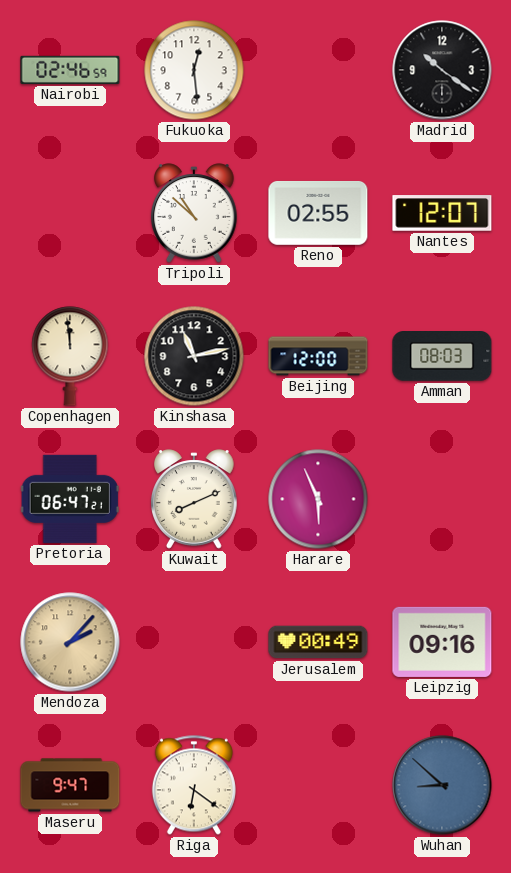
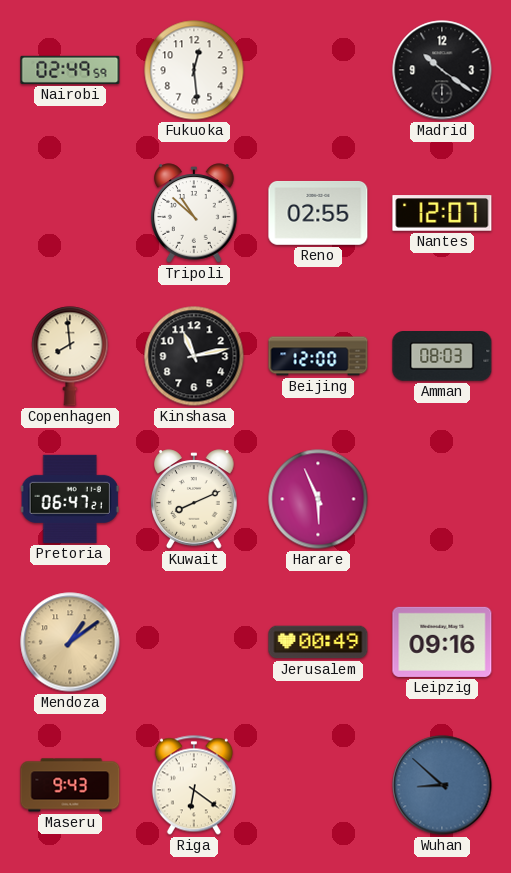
Nairobi: 02:46 -> 02:49 (70, 70)
Copenhagen: 11:59 -> 7:59 (70, 356)
Mendoza: 2:07 -> 1:09 (70, 642)
Maseru: 9:47 -> 9:43 (70, 785)
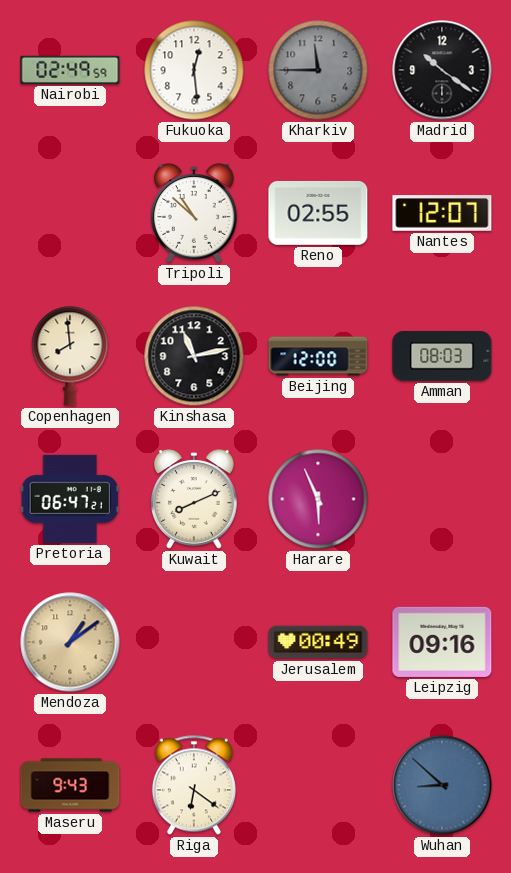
Kharkiv: none -> 11:45 (318, 70)
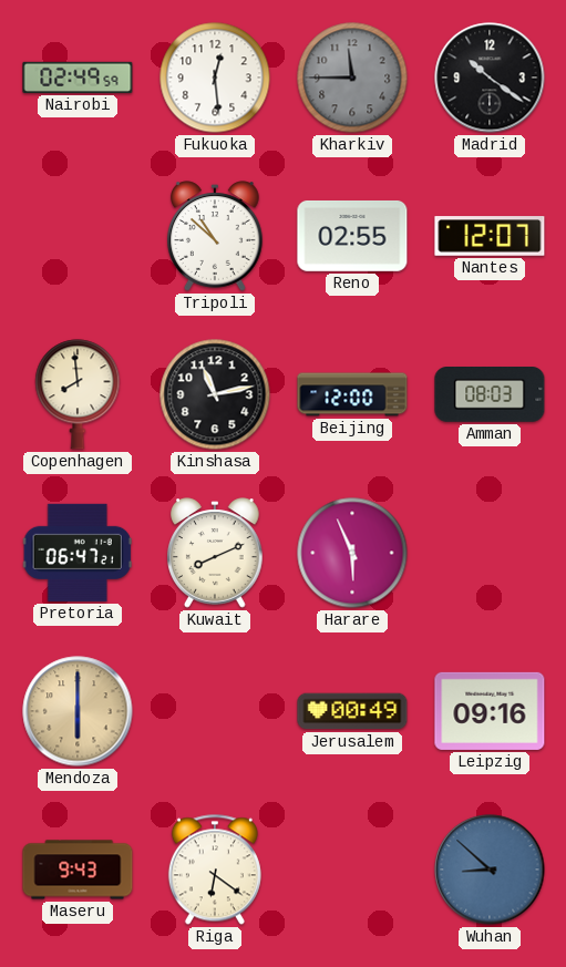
Mendoza: 1:09 -> 6:00 (78, 711)
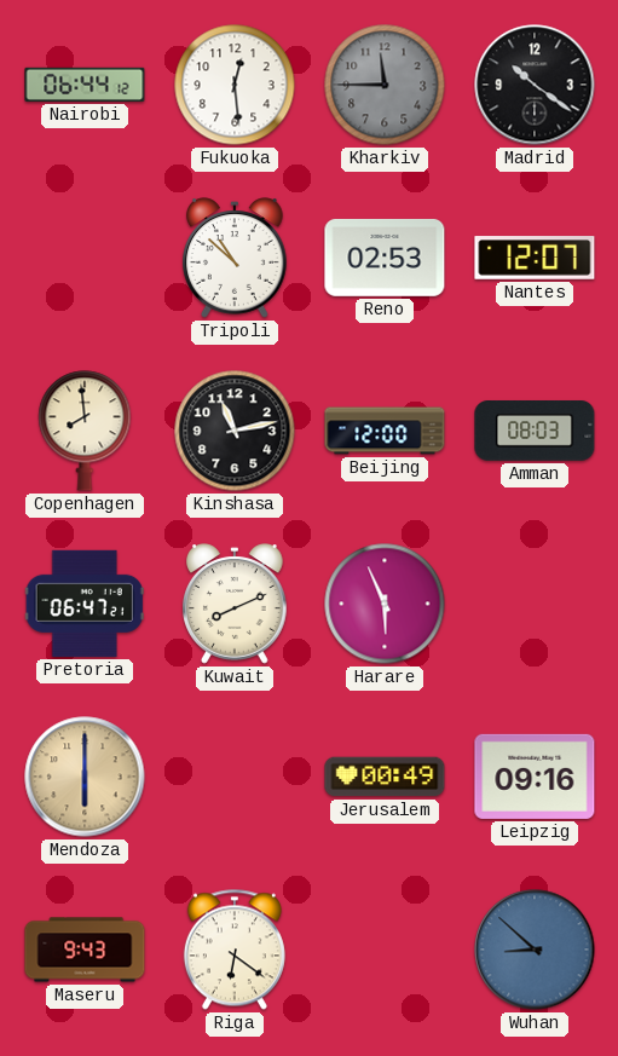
Nairobi: 02:49 -> 06:44 (85, 85)
Reno: 02:55 -> 02:53 (385, 258)
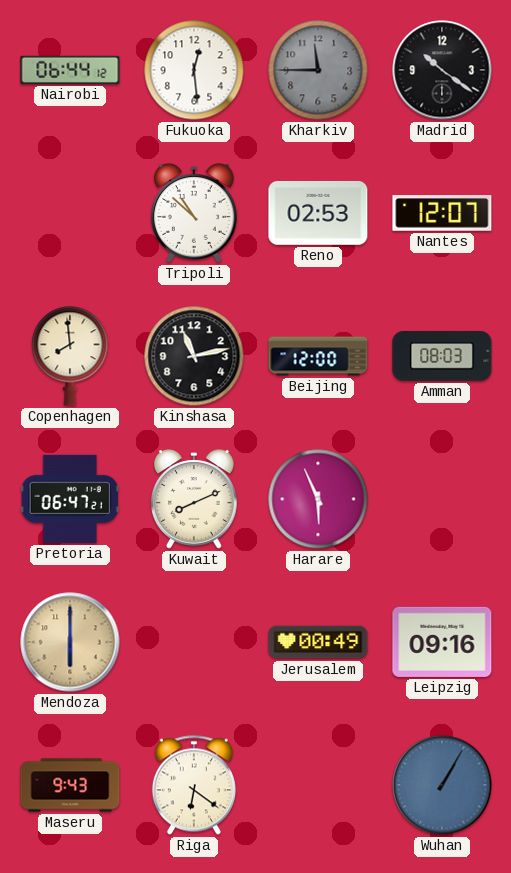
Wuhan: 8:52 -> 1:05 (442, 785)
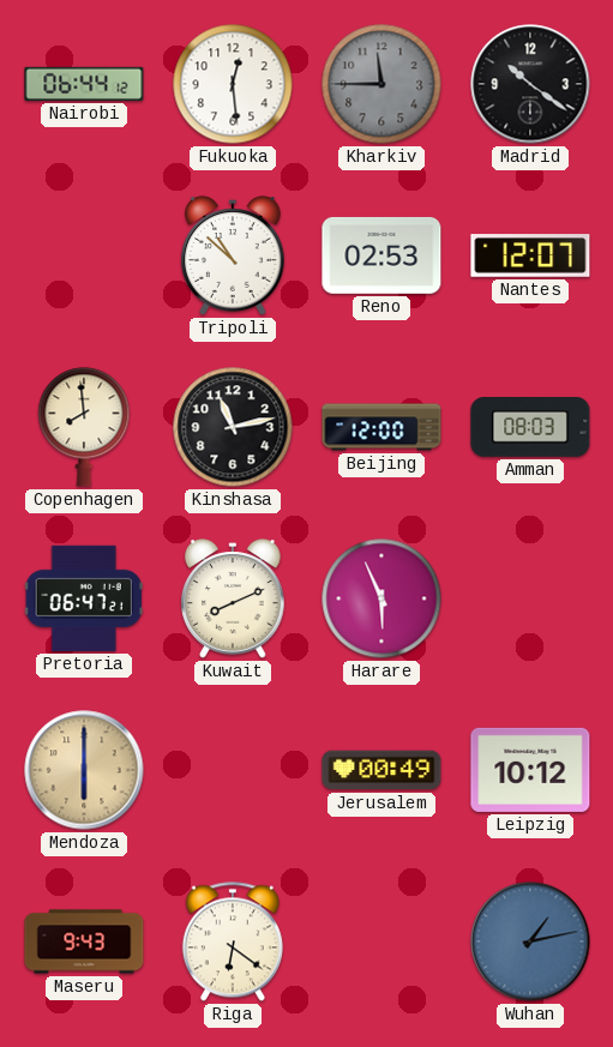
Leipzig: 09:16 -> 10:12 (530, 770)
Wuhan: 1:05 -> 1:13 (530, 941)
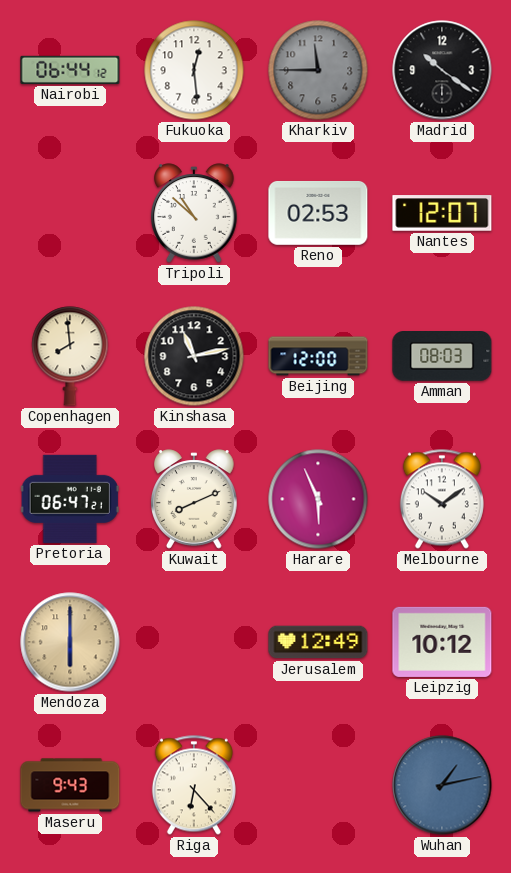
Melbourne: none -> 10:09 (442, 499)
Jerusalem: 00:49 -> 12:49 (318, 642)
Riga: 6:21 -> 6:23 (194, 785)
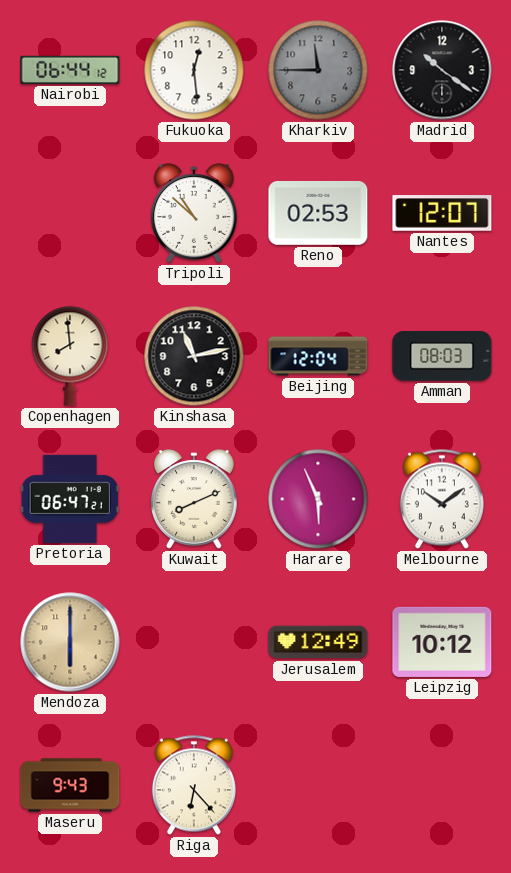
Beijing: 12:00 -> 12:04 (318, 356)
Wuhan: 1:13 -> none (442, 785)
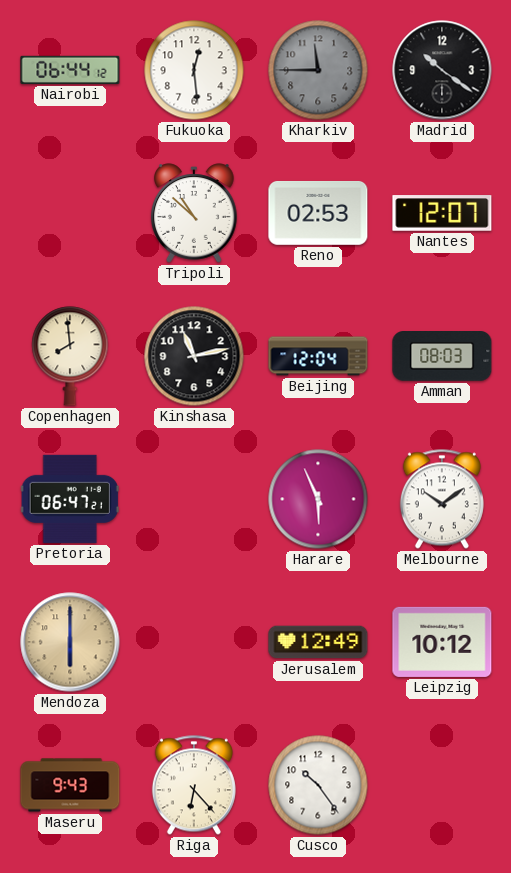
Kuwait: 8:11 -> none (195, 499)
Cusco: none -> 10:24 (318, 785)
